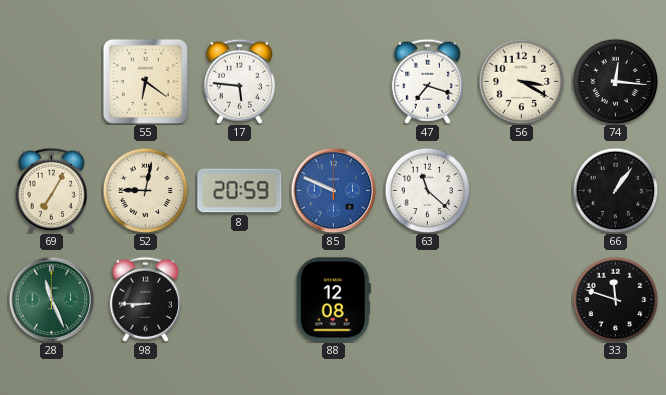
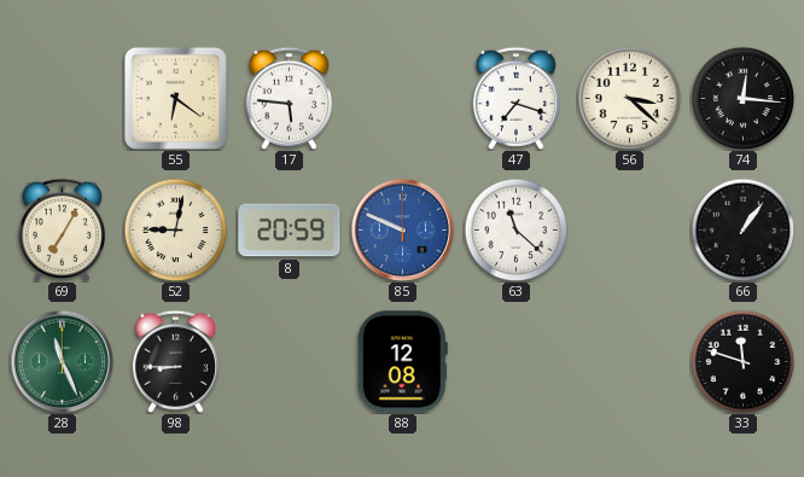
56: 3:20 -> 3:22 (629, 98)
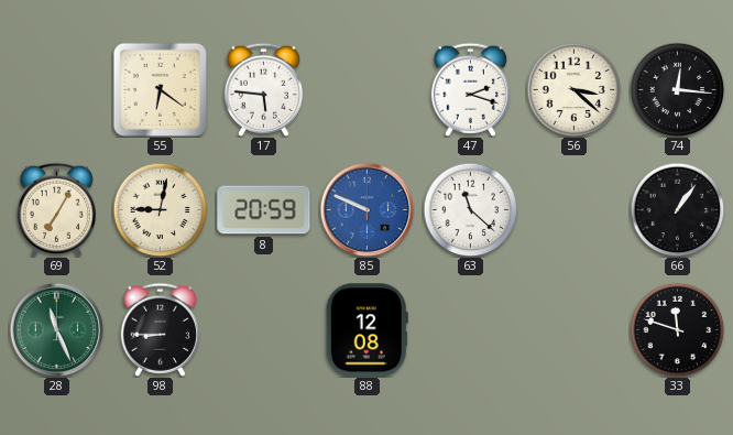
47: 7:18 -> 2:18 (470, 89)
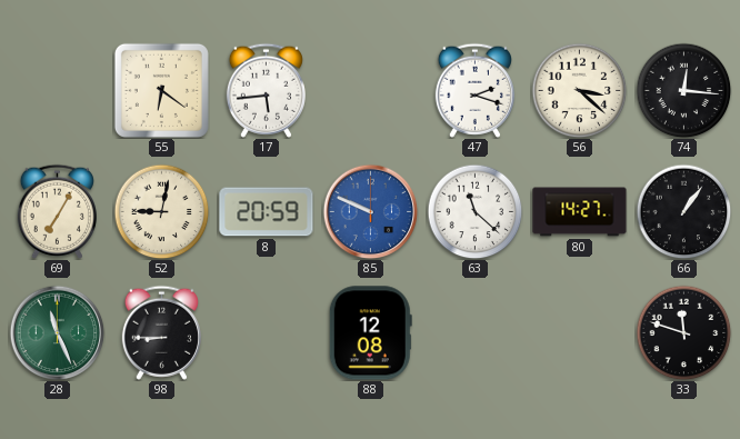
17: 5:46 -> 5:44 (266, 90)
80: none -> 14:27 (580, 212)
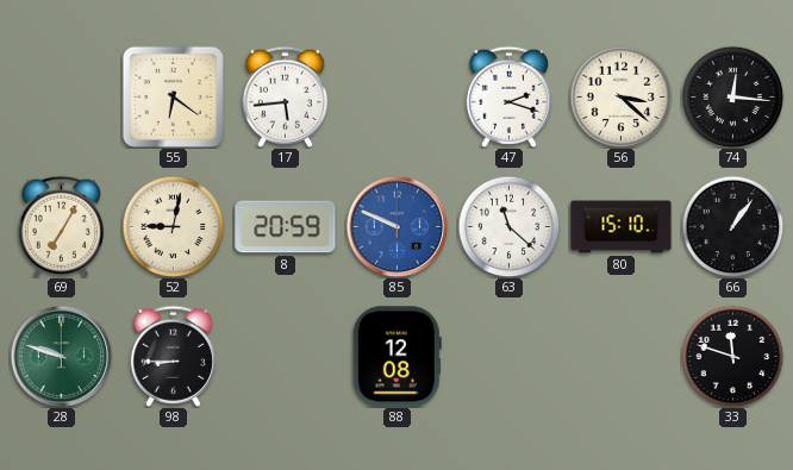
80: 14:27 -> 15:10 (622, 227)
28: 11:26 -> 9:48 (61, 356)
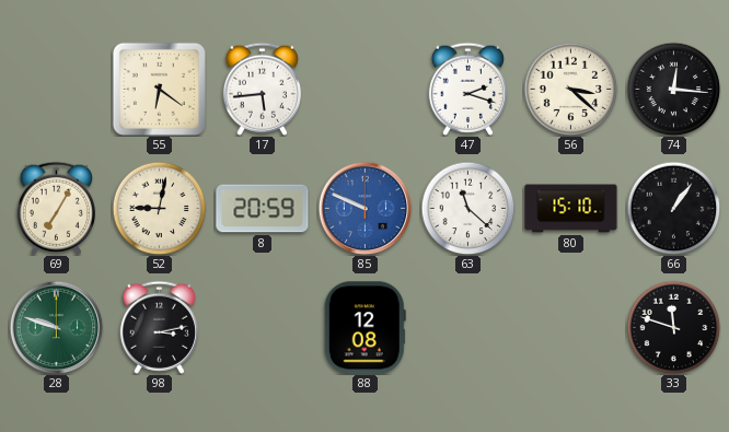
98: 8:45 -> 3:13 (159, 327)
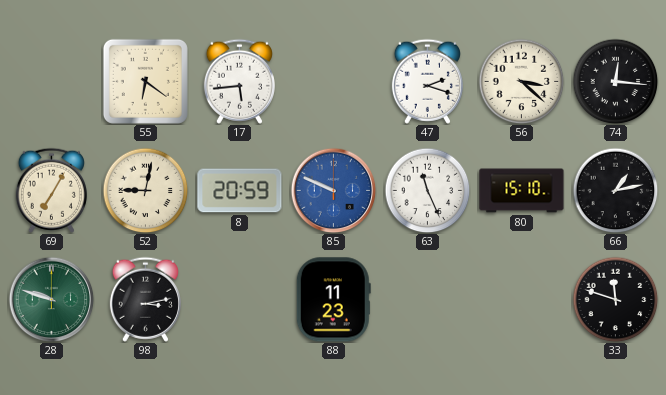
63: 11:22 -> 11:26 (427, 190)
66: 1:06 -> 1:13 (615, 190)
88: 12:08 -> 11:23 (333, 300)
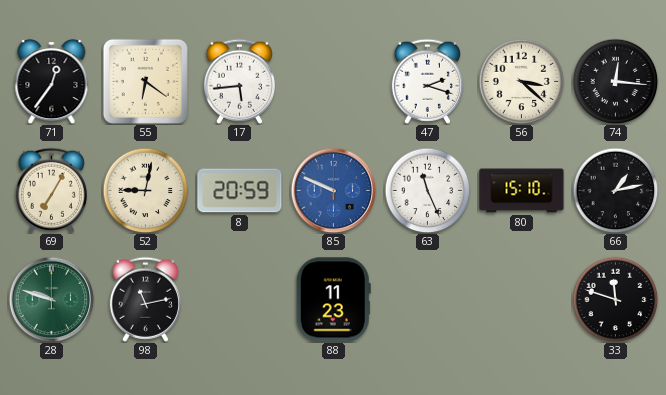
71: none -> 12:36 (52, 81)
98: 3:13 -> 11:13 (145, 299)
